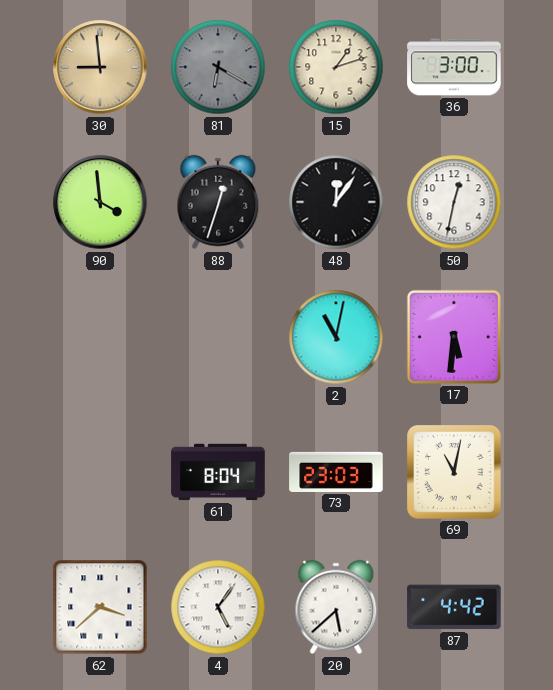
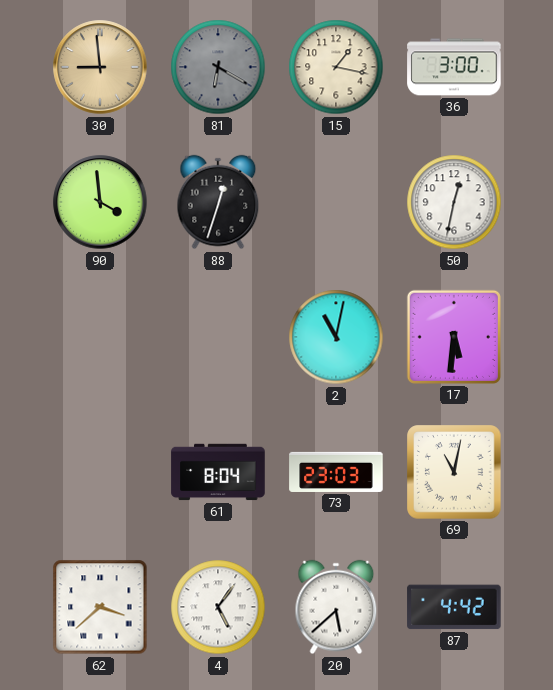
15: 1:12 -> 1:17 (336, 67)
48: 12:06 -> none (336, 202)
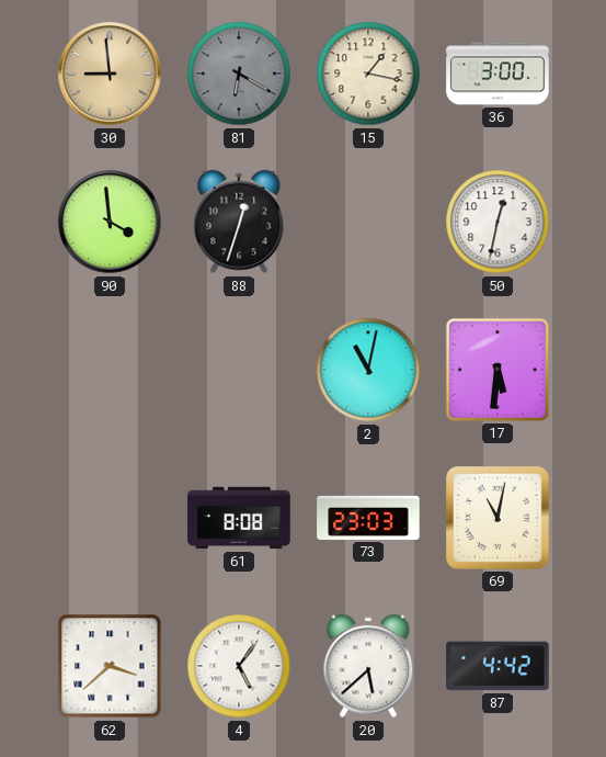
61: 8:04 -> 8:08 (239, 518)
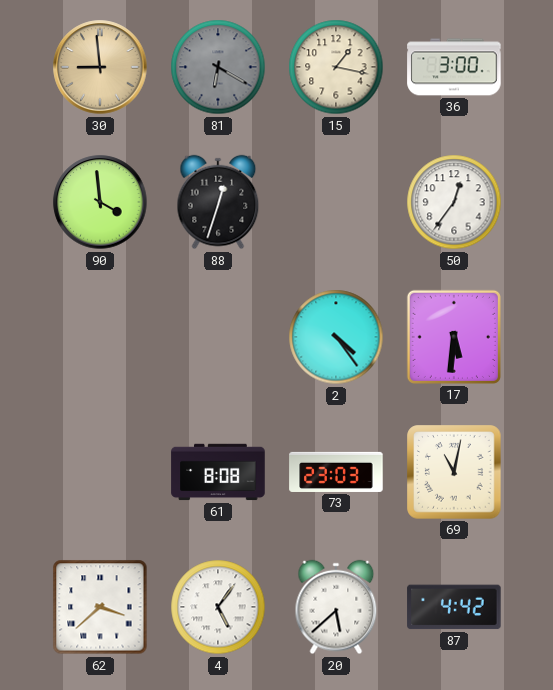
50: 12:32 -> 12:36 (454, 202)
2: 11:02 -> 4:24 (336, 337)
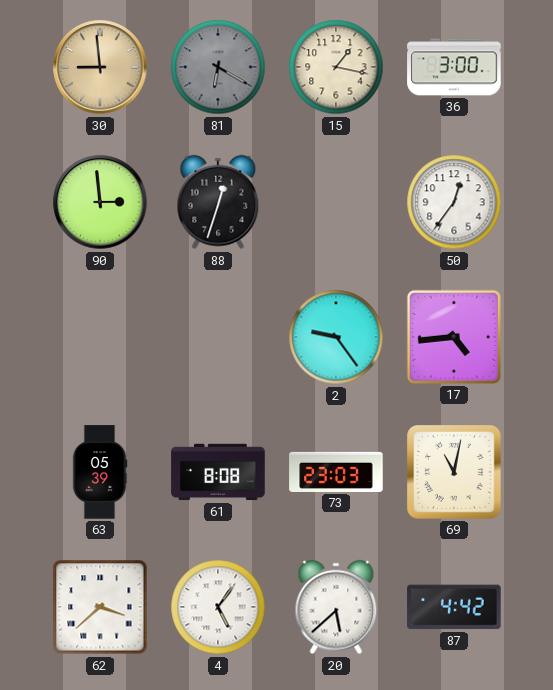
90: 3:59 -> 2:59 (100, 202)
2: 4:24 -> 9:24 (336, 337)
17: 5:31 -> 4:44 (454, 337)
63: none -> 05:39 (100, 472)
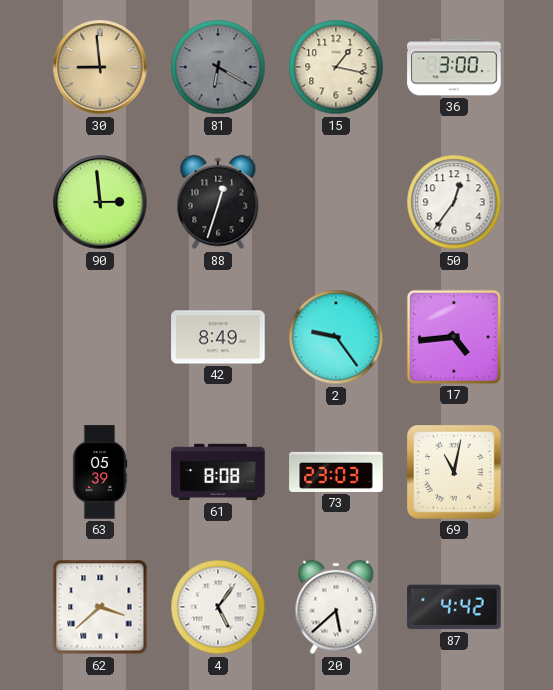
42: none -> 8:49 (218, 337)
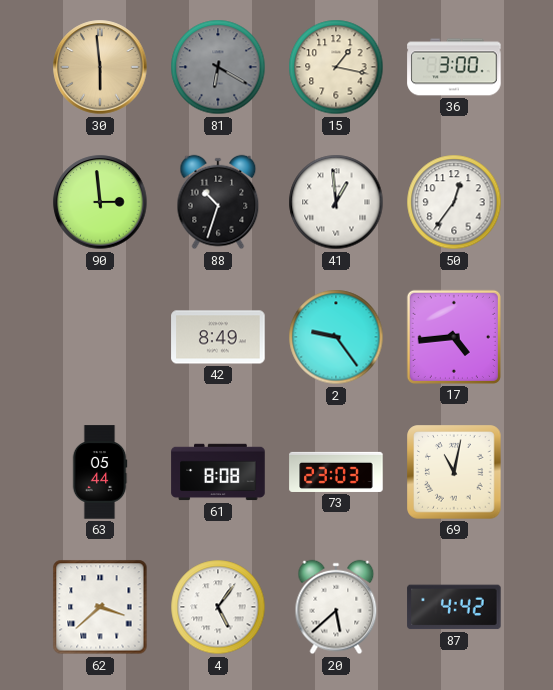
30: 8:59 -> 5:59 (100, 67)
88: 12:33 -> 10:33 (218, 202)
41: none -> 12:59 (336, 202)
63: 05:39 -> 05:44 (100, 472)
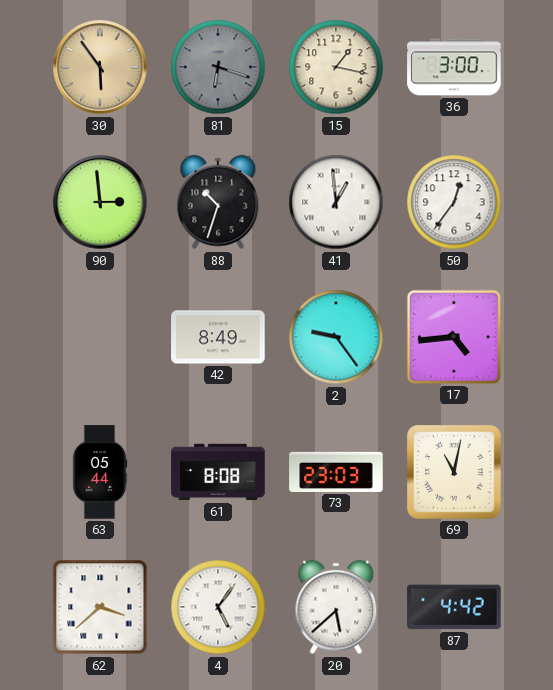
30: 5:59 -> 5:54 (100, 67)
81: 6:20 -> 6:18 (218, 67)
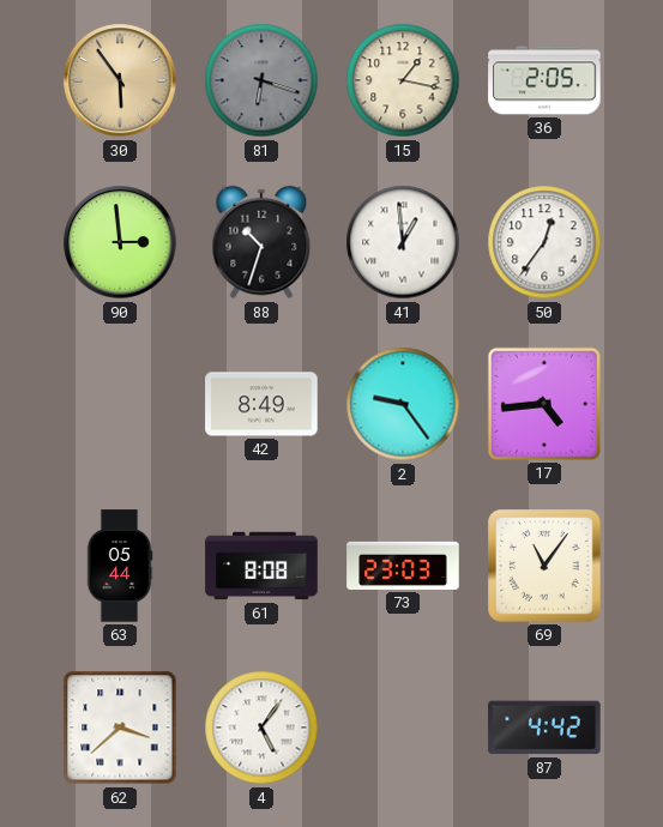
36: 3:00 -> 2:05 (544, 80)
69: 11:02 -> 11:06 (544, 566)
20: 5:38 -> none (336, 607)
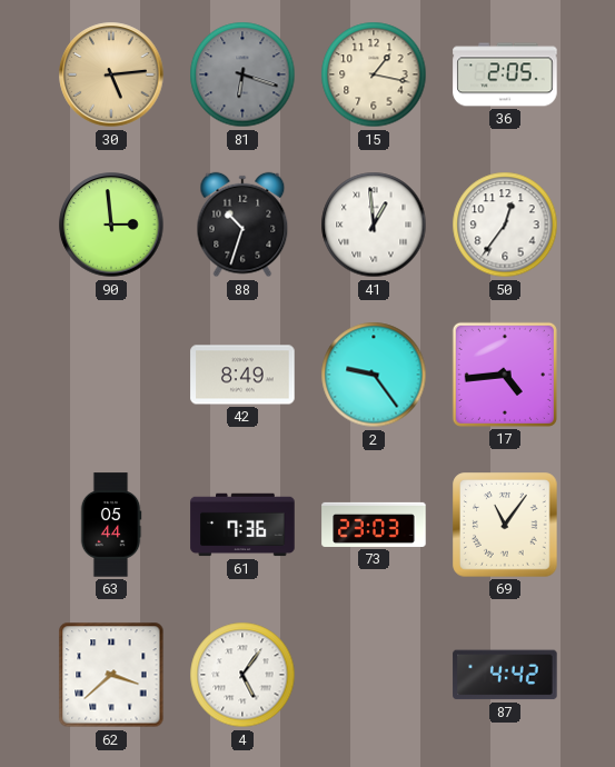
30: 5:54 -> 5:14 (111, 74)
61: 8:08 -> 7:36 (242, 525)
